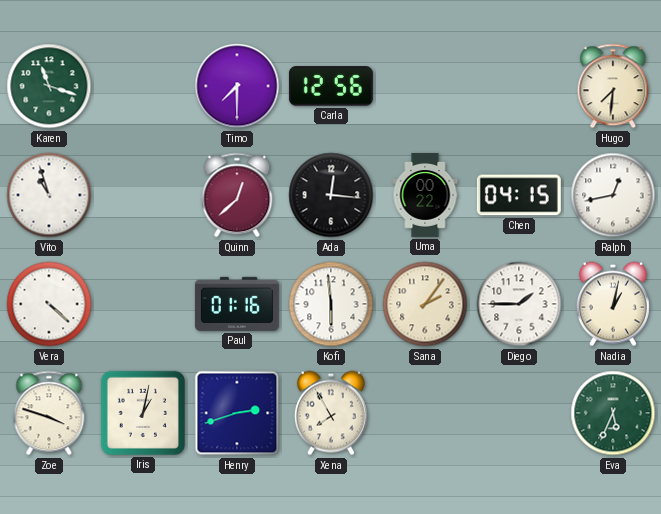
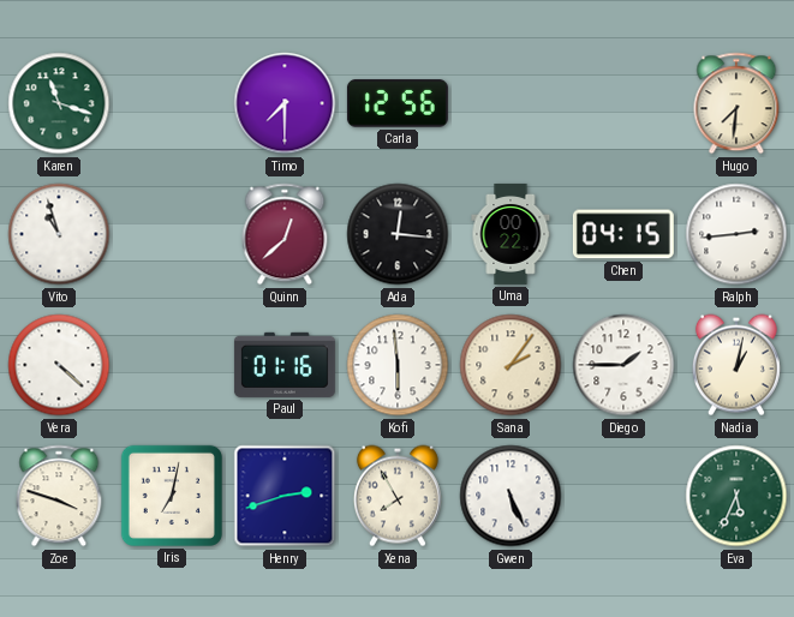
Ralph: 12:43 -> 2:44 (736, 234)
Iris: 1:02 -> 7:02 (172, 496)
Gwen: none -> 5:26 (511, 496)
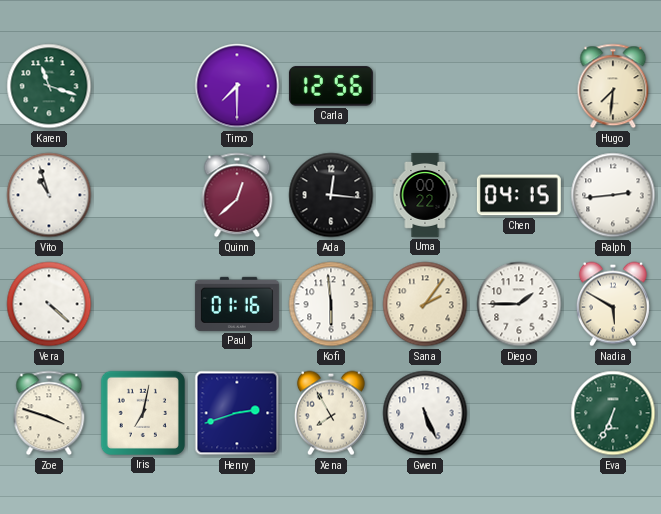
Nadia: 1:02 -> 5:50 (613, 304)
Eva: 5:34 -> 6:34 (613, 413)
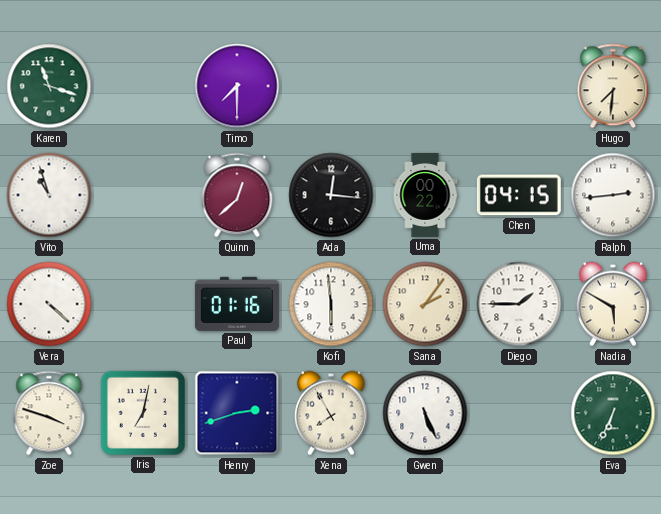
Carla: 12:56 -> none (331, 86)
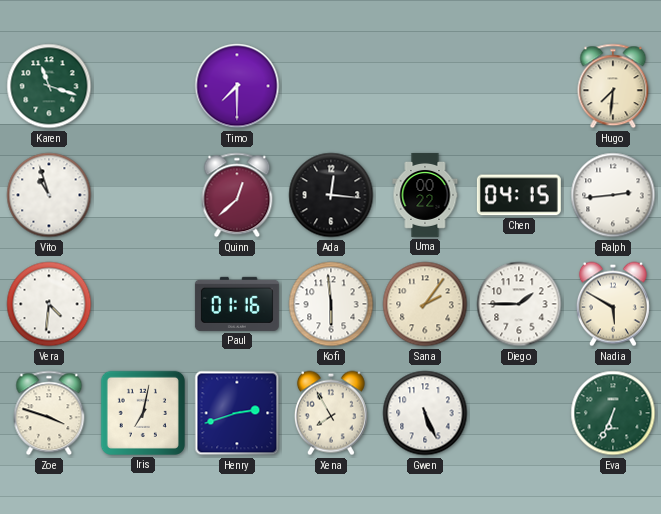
Vera: 4:22 -> 4:31 (49, 304)
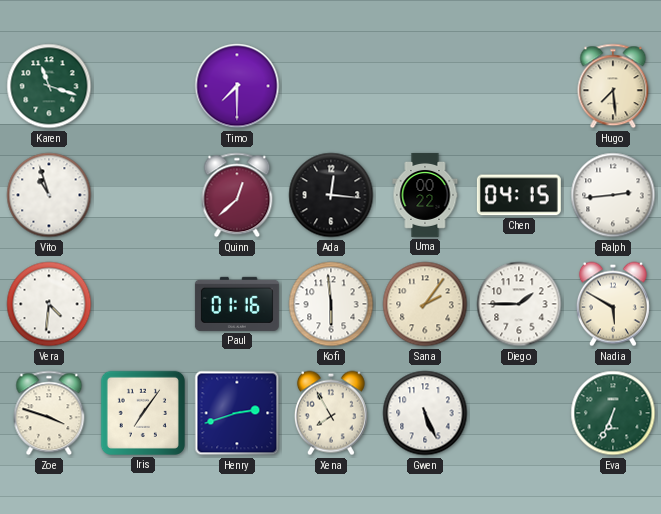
Hugo: 7:31 -> 7:29 (613, 86)
Iris: 7:02 -> 7:06 (143, 413)
